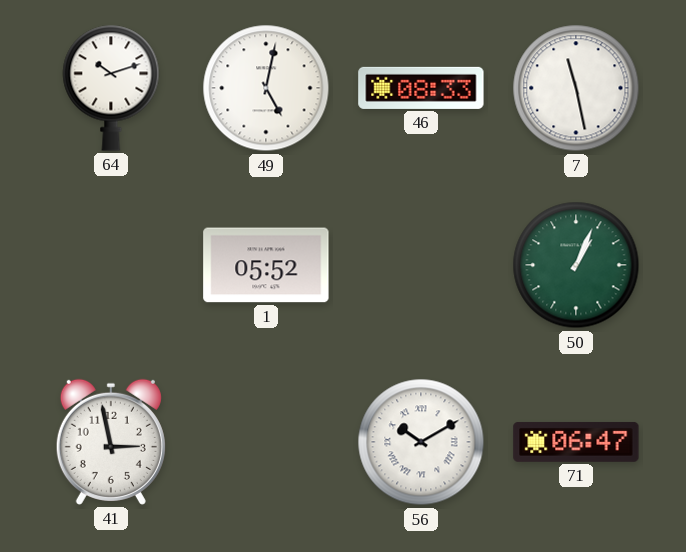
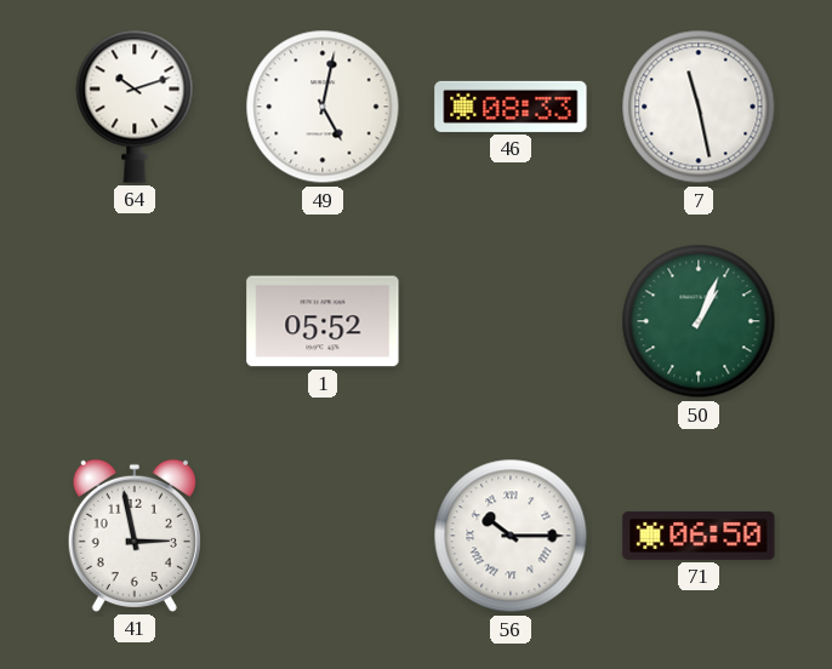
56: 10:10 -> 10:15 (511, 536)
71: 06:47 -> 06:50 (699, 536)
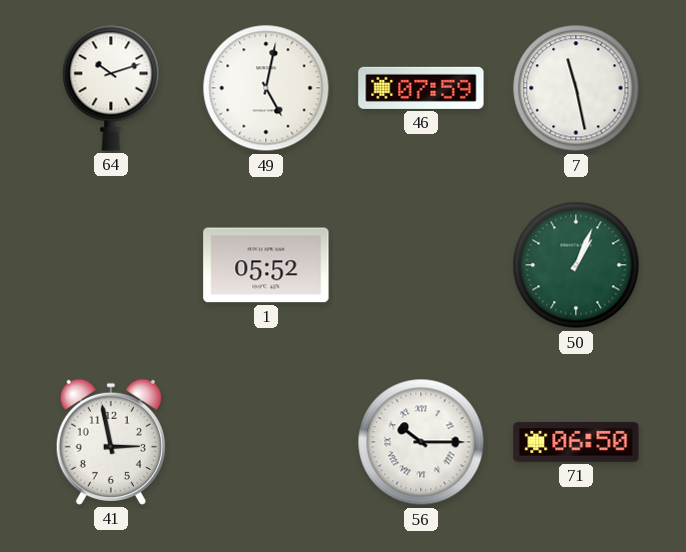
46: 08:33 -> 07:59 (421, 88)
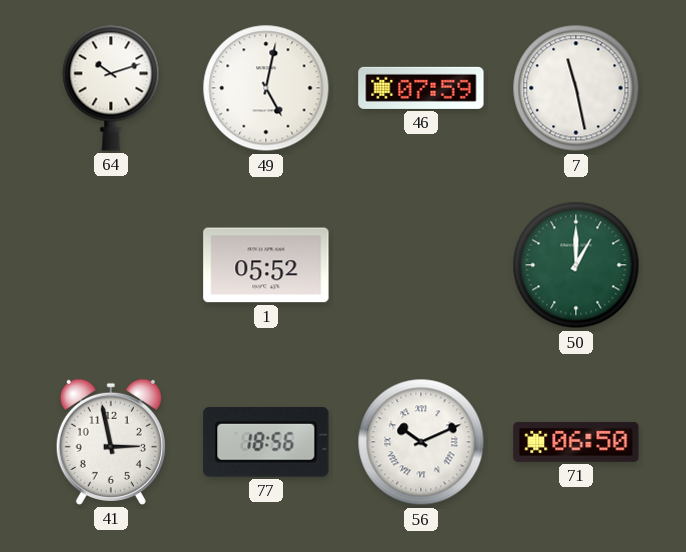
50: 1:04 -> 1:00 (576, 265)
77: none -> 18:56 (266, 442)
56: 10:15 -> 10:11 (421, 442)
